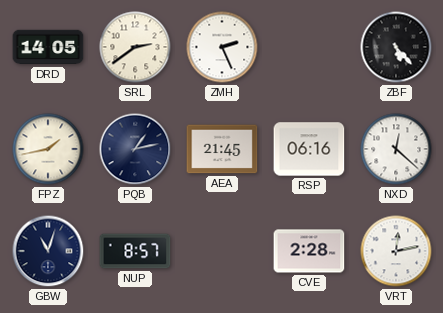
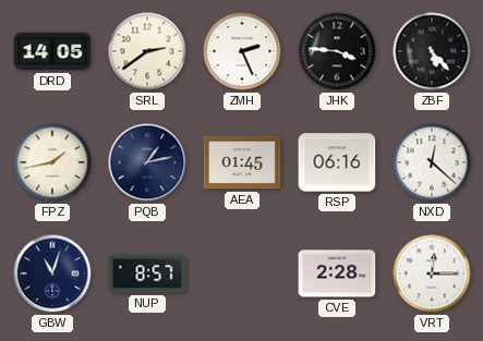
JHK: none -> 3:46 (337, 51)
AEA: 21:45 -> 01:45 (242, 162)
VRT: 12:13 -> 12:15 (432, 273)
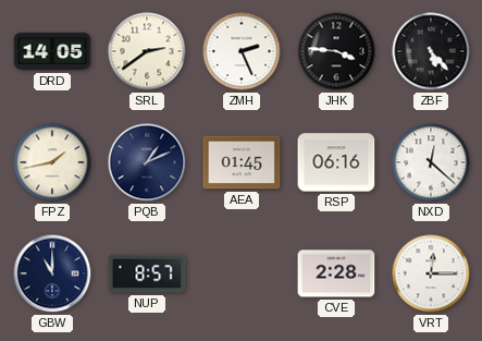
PQB: 1:13 -> 1:11 (147, 162)
GBW: 11:03 -> 11:00 (52, 273)
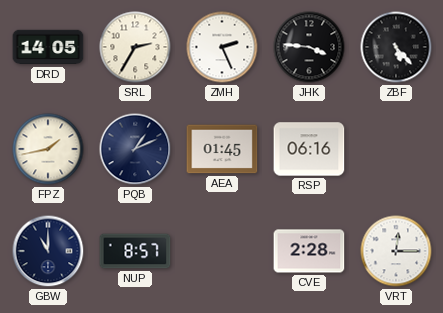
SRL: 2:39 -> 2:35 (135, 47)
NXD: 12:22 -> none (431, 162)
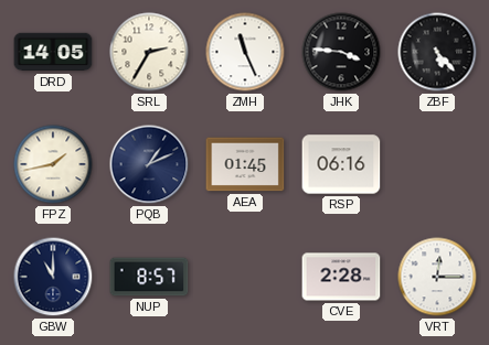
ZMH: 2:26 -> 11:26 (245, 52)
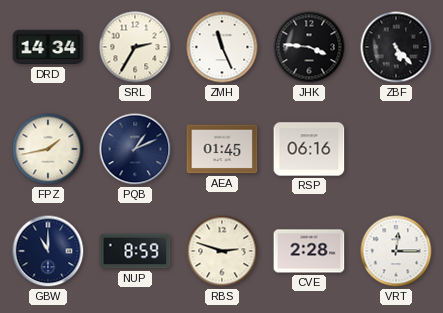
DRD: 14:05 -> 14:34 (48, 47)
NUP: 8:57 -> 8:59 (135, 251)
RBS: none -> 2:48 (222, 251)
